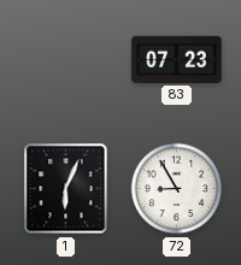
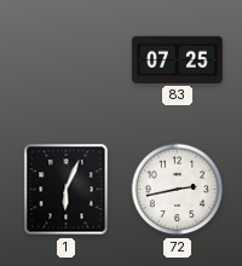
83: 07:23 -> 07:25 (178, 59)
72: 8:55 -> 2:43 (178, 190)
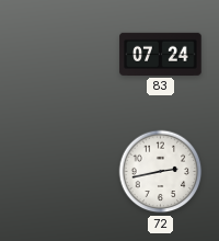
83: 07:25 -> 07:24 (161, 54)
1: 6:04 -> none (67, 190)
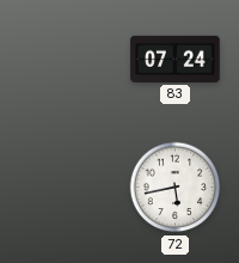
72: 2:43 -> 5:43 (176, 188)
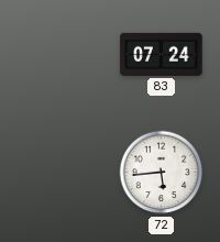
72: 5:43 -> 5:44 (162, 173)
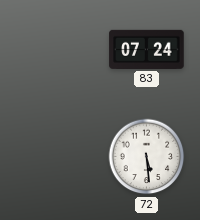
72: 5:44 -> 5:29 (147, 157)
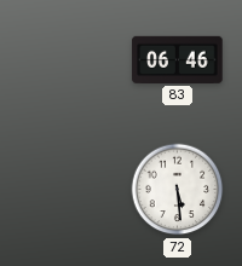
83: 07:24 -> 06:46 (178, 59)
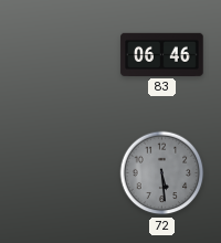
72 dial: white -> grey (162, 173)
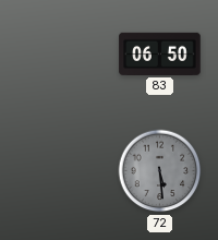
83: 06:46 -> 06:50 (160, 53)
